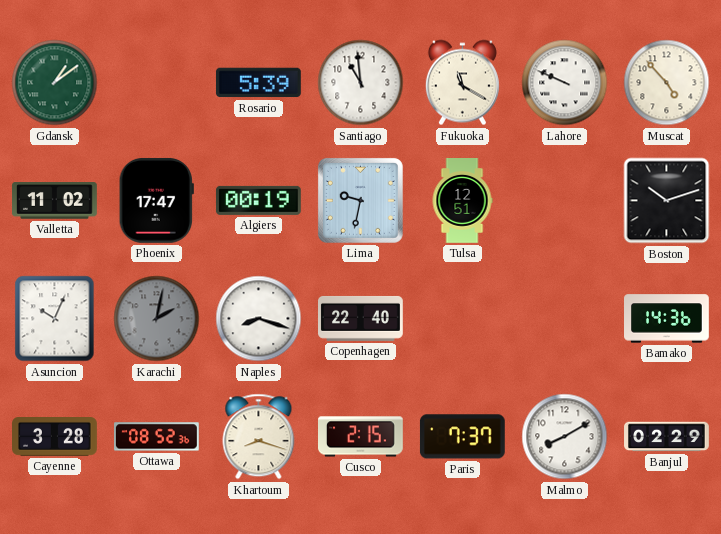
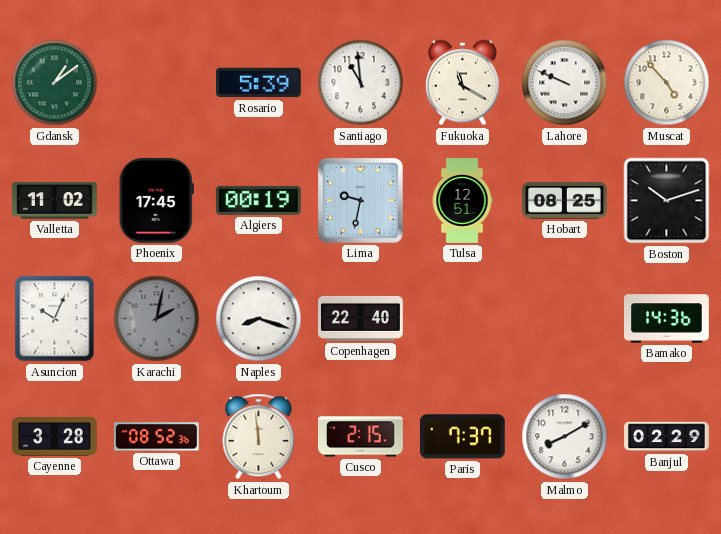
Phoenix: 17:47 -> 17:45 (156, 200)
Hobart: none -> 08:25 (565, 200)
Khartoum: 8:18 -> 11:59 (259, 437)
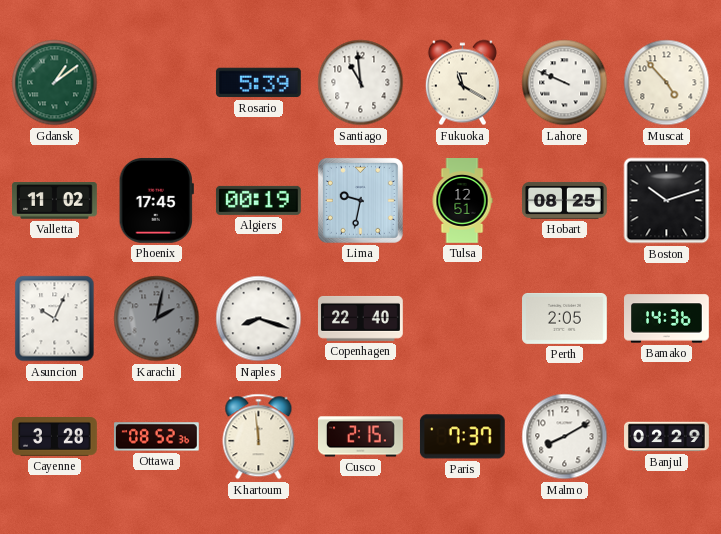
Perth: none -> 2:05 (565, 318)
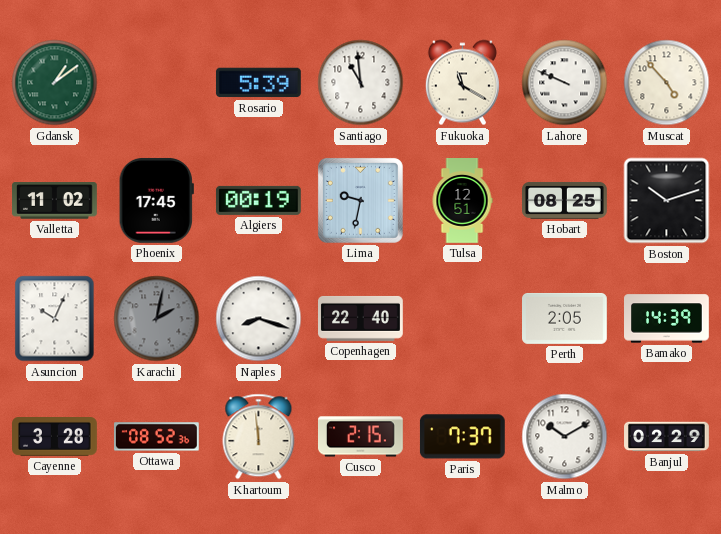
Bamako: 14:36 -> 14:39 (667, 319)
Malmo: 8:10 -> 10:10 (565, 437)
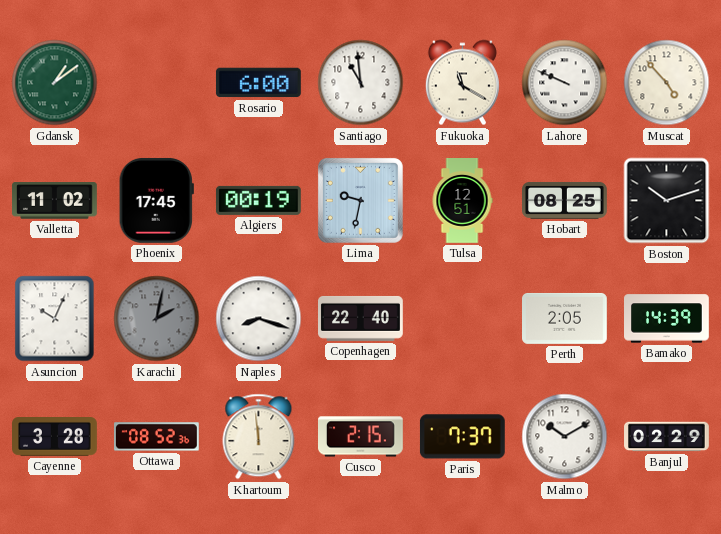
Rosario: 5:39 -> 6:00 (258, 83)
